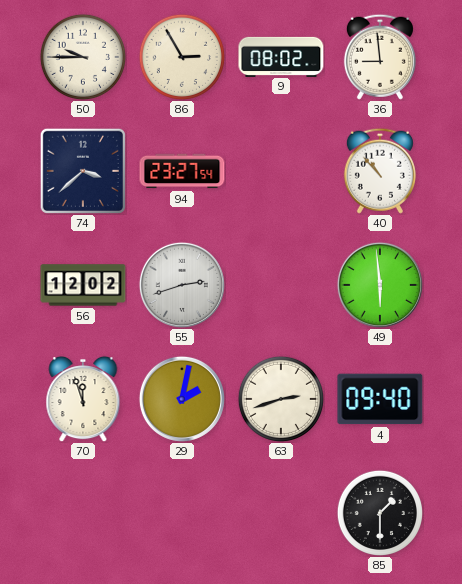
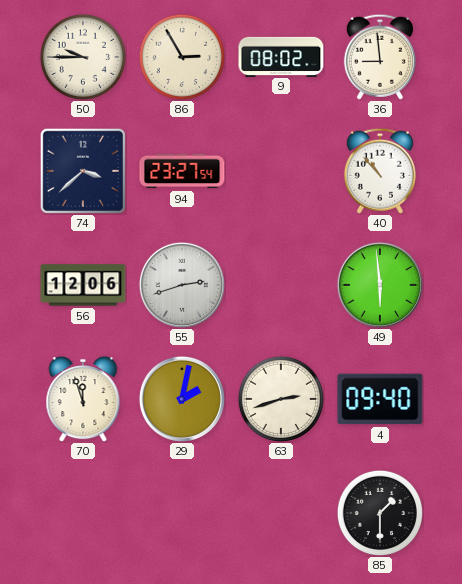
56: 12:02 -> 12:06 (83, 285)
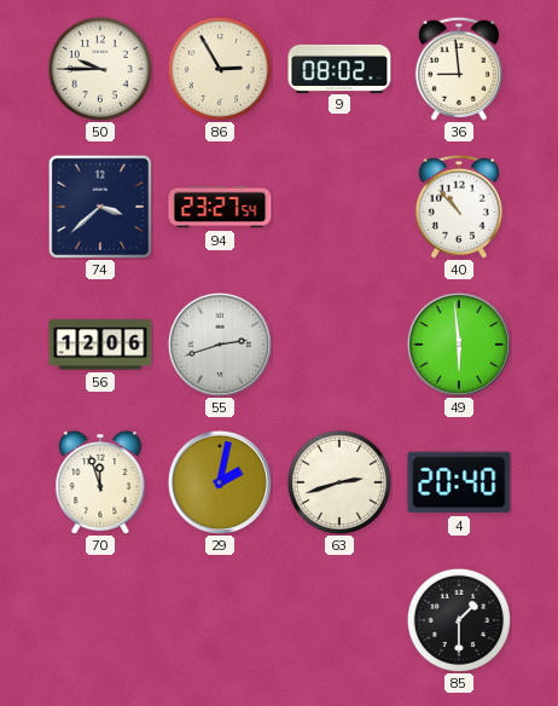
4: 09:40 -> 20:40 (459, 482)
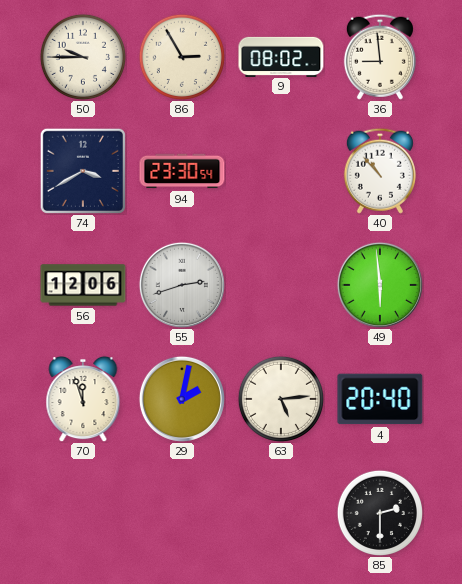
74: 3:38 -> 3:40 (83, 171)
94: 23:27 -> 23:30 (182, 171)
63: 2:42 -> 5:14 (280, 398)
85: 1:30 -> 2:30 (379, 512)
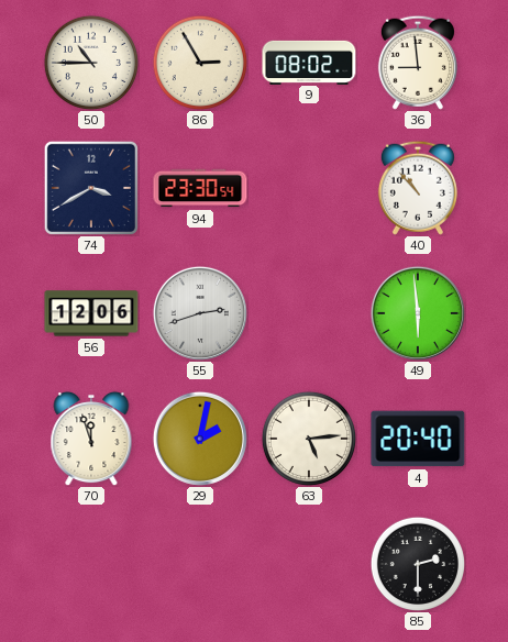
50: 9:45 -> 10:45 (90, 62)
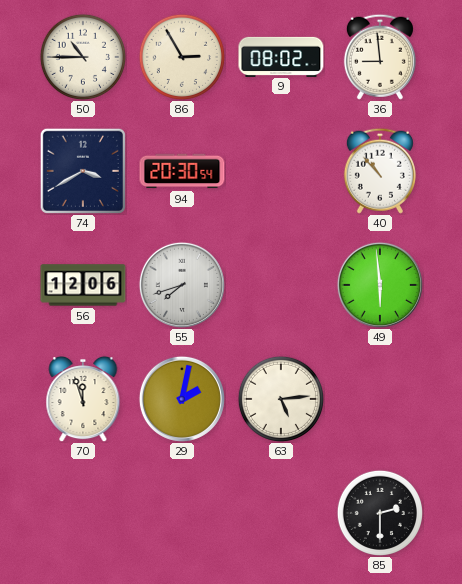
94: 23:30 -> 20:30 (182, 171)
55: 2:42 -> 7:42 (182, 285)
4: 20:40 -> none (418, 439)
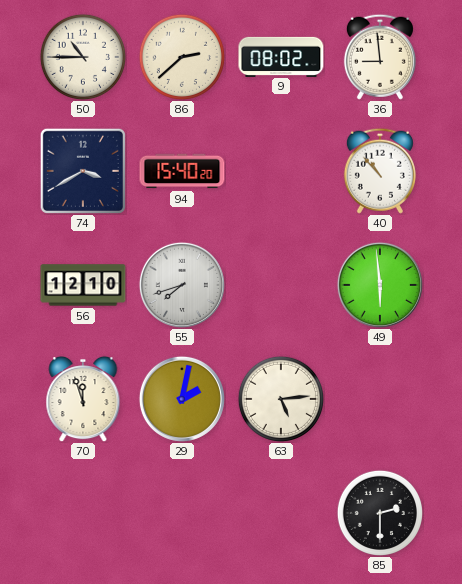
86: 2:55 -> 2:38 (181, 56)
94: 20:30 -> 15:40 (182, 171)
56: 12:06 -> 12:10 (83, 285)
